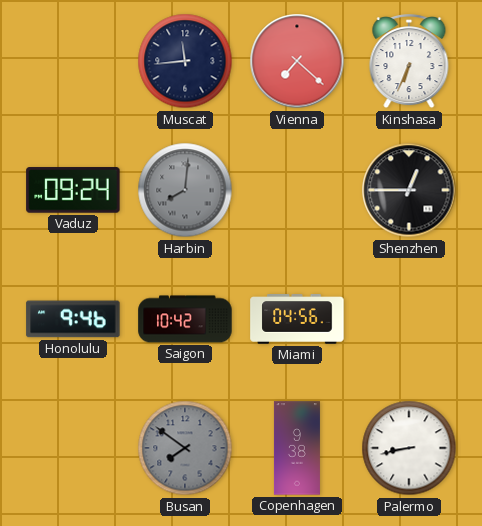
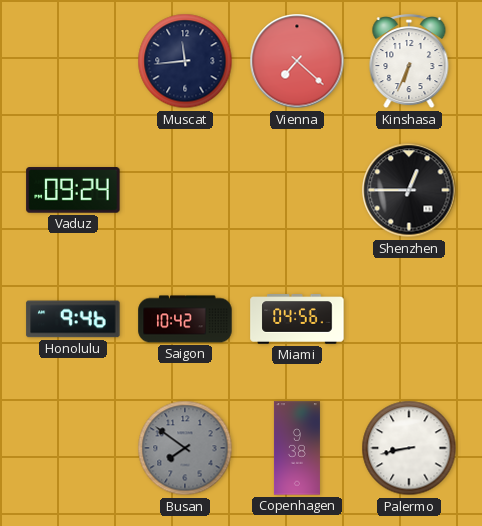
Harbin: 8:01 -> none (185, 190)
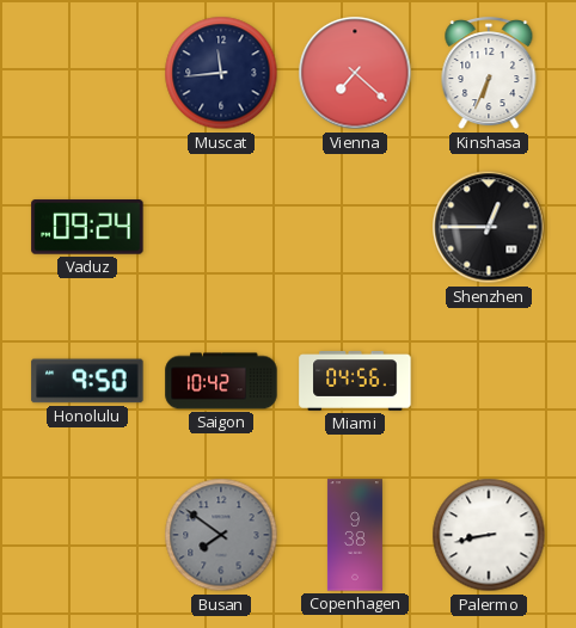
Honolulu: 9:46 -> 9:50 (87, 381)
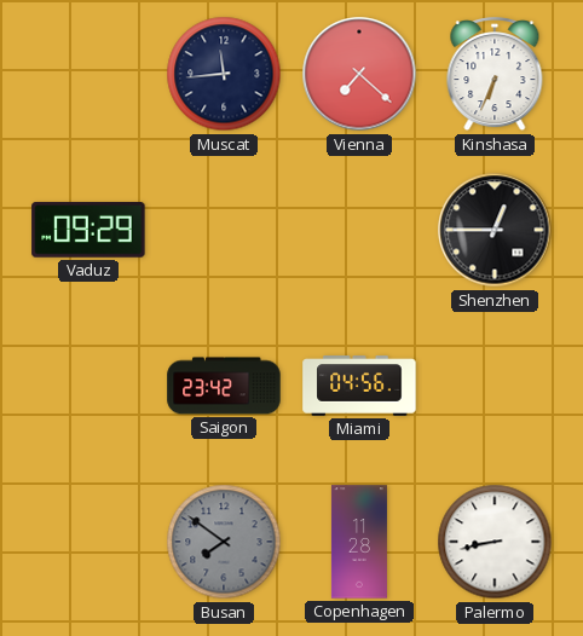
Vaduz: 09:24 -> 09:29 (88, 230)
Honolulu: 9:50 -> none (87, 381)
Saigon: 10:42 -> 23:42 (224, 386)
Copenhagen: 9:38 -> 11:28 (359, 542)
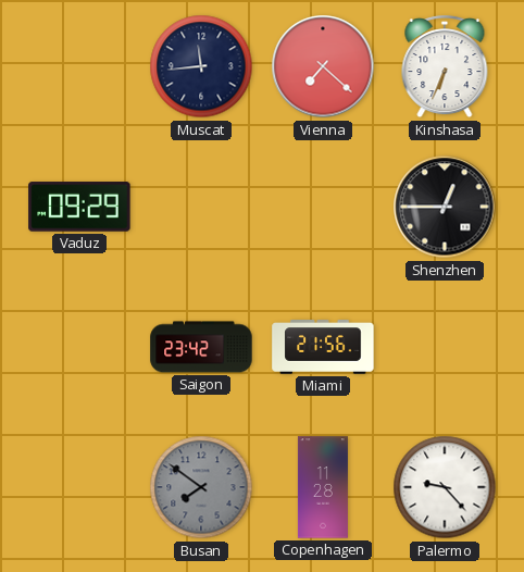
Miami: 04:56 -> 21:56 (323, 348)
Palermo: 8:43 -> 9:23 (445, 487)
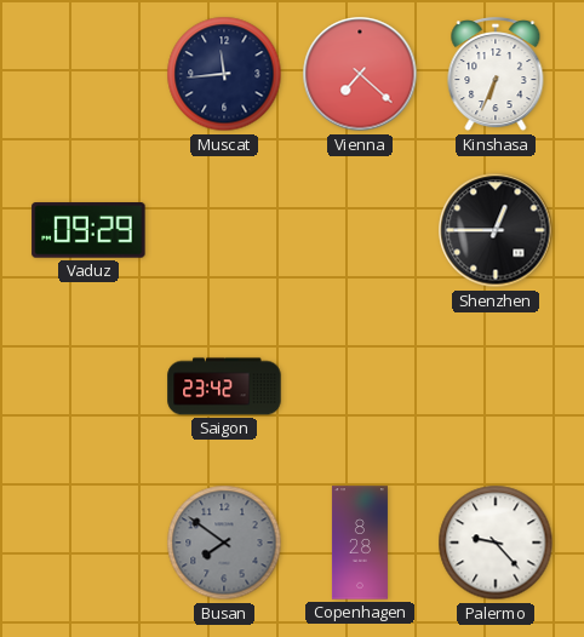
Miami: 21:56 -> none (323, 348)
Copenhagen: 11:28 -> 8:28 (360, 543)
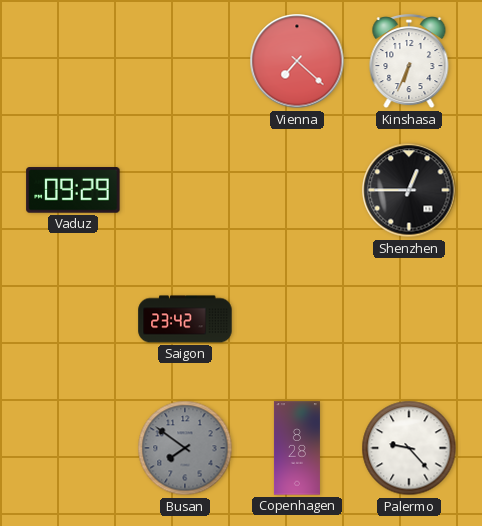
Muscat: 11:44 -> none (224, 74)
